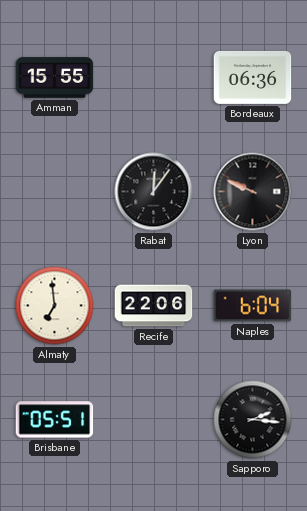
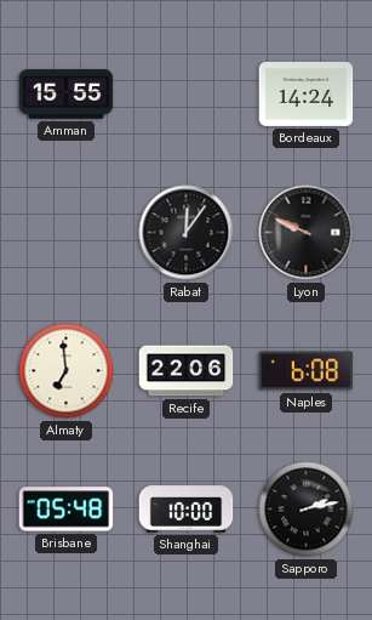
Bordeaux: 06:36 -> 14:24 (307, 93)
Naples: 6:04 -> 6:08 (307, 371)
Brisbane: 05:51 -> 05:48 (67, 510)
Shanghai: none -> 10:00 (187, 510)
Sapporo: 2:16 -> 2:13 (307, 510)
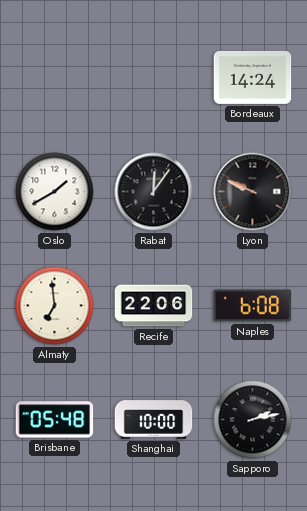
Amman: 15:55 -> none (67, 95)
Oslo: none -> 1:40 (55, 192)
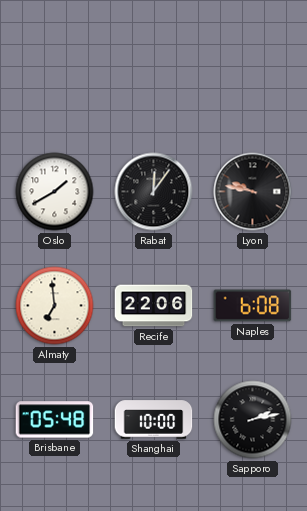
Bordeaux: 14:24 -> none (253, 77)
Lyon: 9:49 -> 9:47 (253, 192)
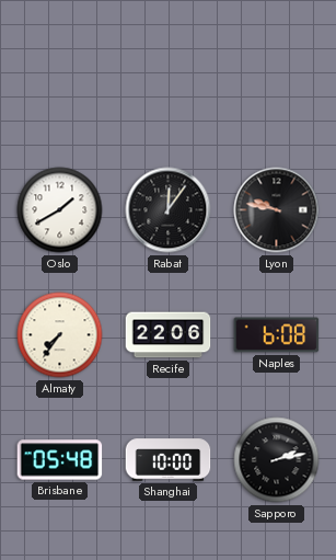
Almaty: 6:59 -> 7:36 (60, 335)
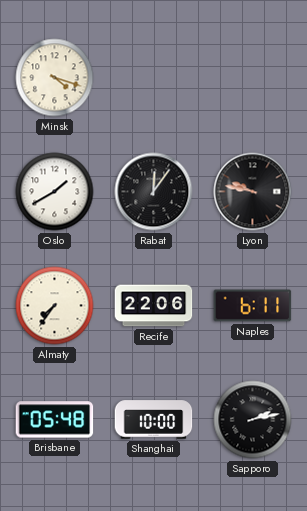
Minsk: none -> 4:18 (55, 78)
Naples: 6:08 -> 6:11 (253, 306)
